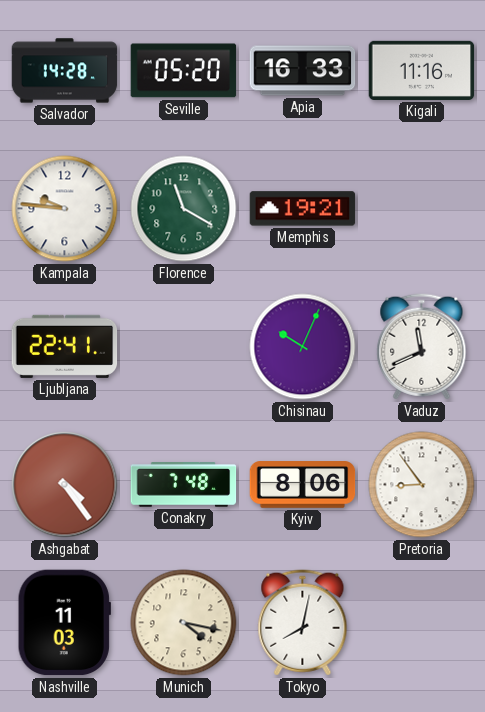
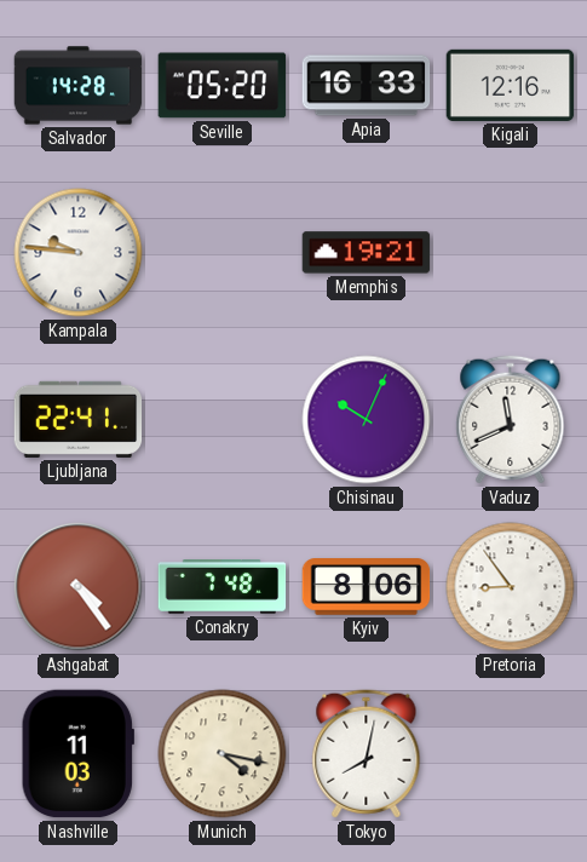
Kigali: 11:16 -> 12:16 (511, 85)
Florence: 11:20 -> none (184, 209)
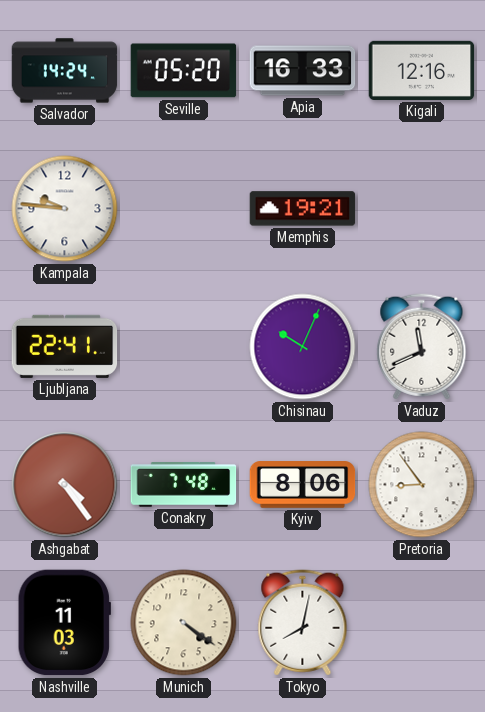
Salvador: 14:28 -> 14:24 (65, 71)
Munich: 4:17 -> 4:21 (184, 623)
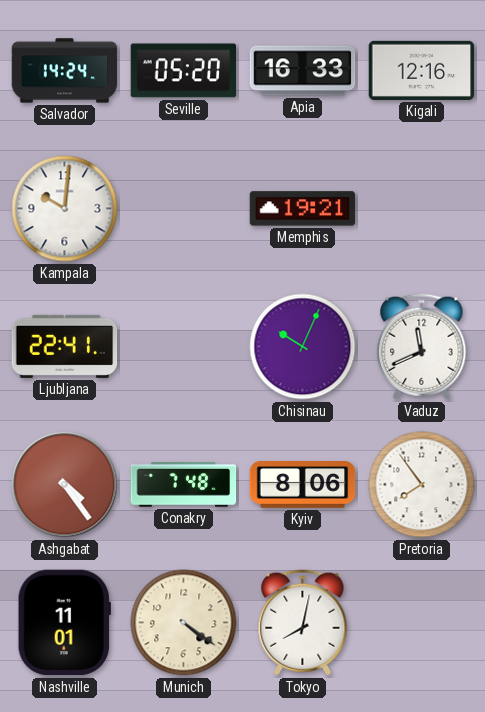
Kampala: 9:46 -> 10:01 (65, 209)
Pretoria: 8:54 -> 7:54 (422, 485)
Nashville: 11:03 -> 11:01 (64, 623)
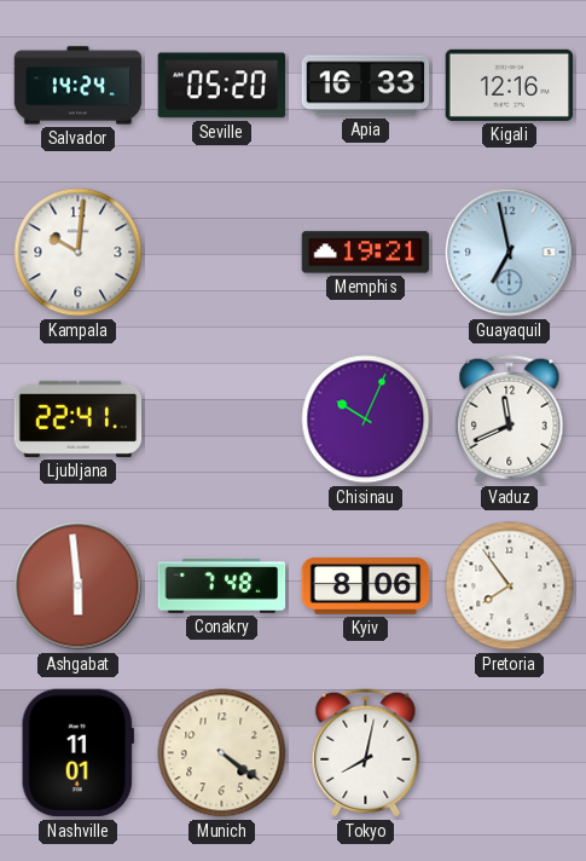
Guayaquil: none -> 6:58 (510, 253)
Ashgabat: 4:24 -> 5:59 (79, 586)
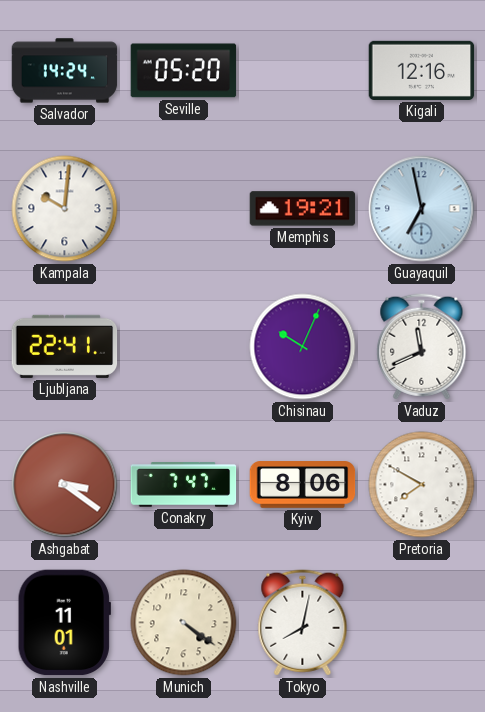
Apia: 16:33 -> none (366, 86)
Ashgabat: 5:59 -> 3:21 (65, 485)
Conakry: 7:48 -> 7:47 (184, 485)
Pretoria: 7:54 -> 7:50 (422, 485)
